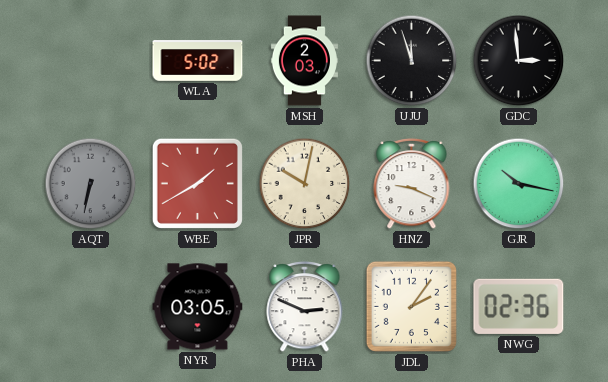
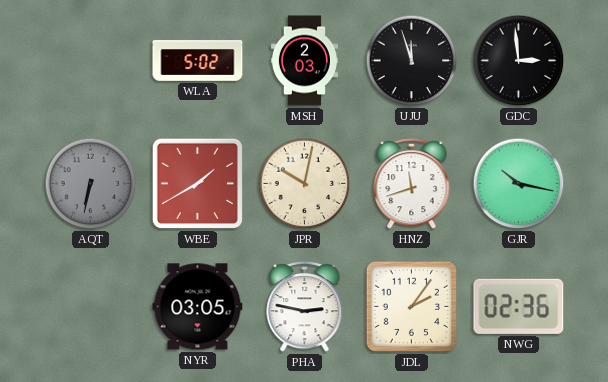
HNZ: 9:19 -> 11:42 (412, 183)
PHA: 2:49 -> 2:47 (305, 306)
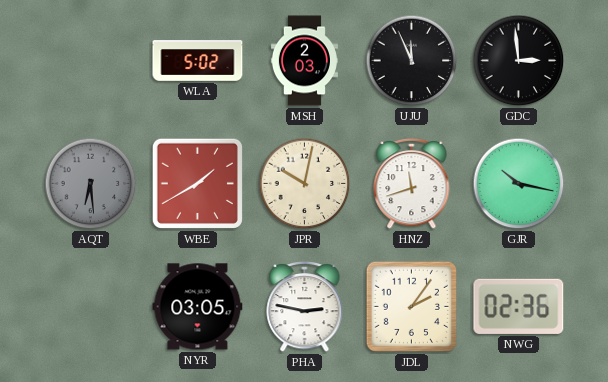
UJU: 11:57 -> 11:56 (412, 61)
AQT: 6:32 -> 6:29 (91, 184)
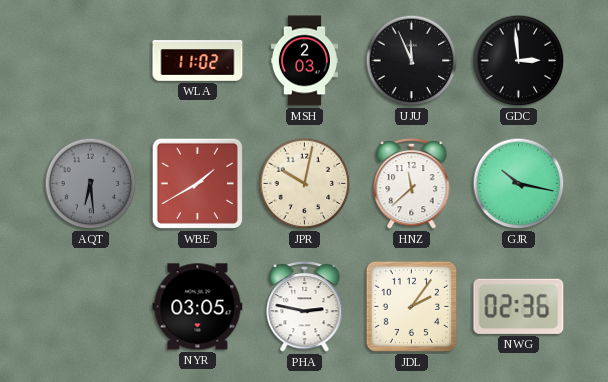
WLA: 5:02 -> 11:02 (198, 61)
HNZ: 11:42 -> 11:38 (412, 183)
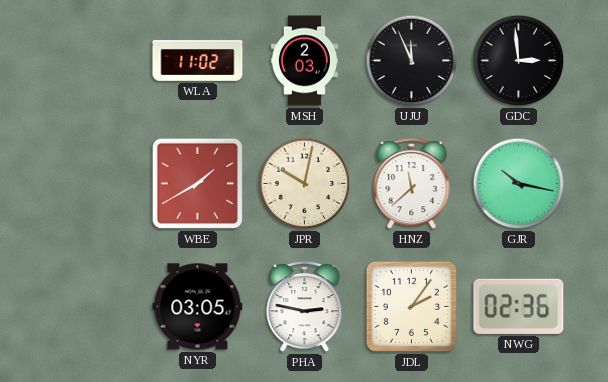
AQT: 6:29 -> none (91, 184)
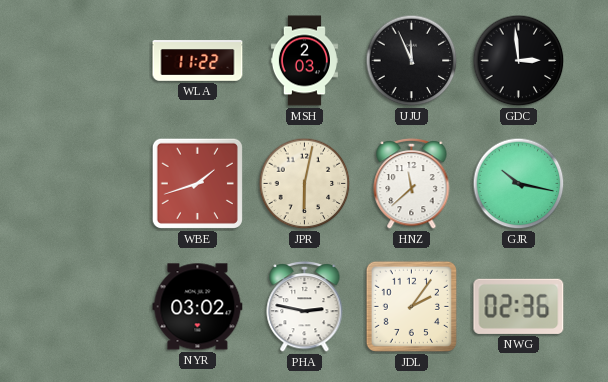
WLA: 11:02 -> 11:22 (198, 61)
WBE: 1:40 -> 1:42 (197, 183)
JPR: 10:02 -> 6:02 (305, 184)
NYR: 03:05 -> 03:02 (198, 307)
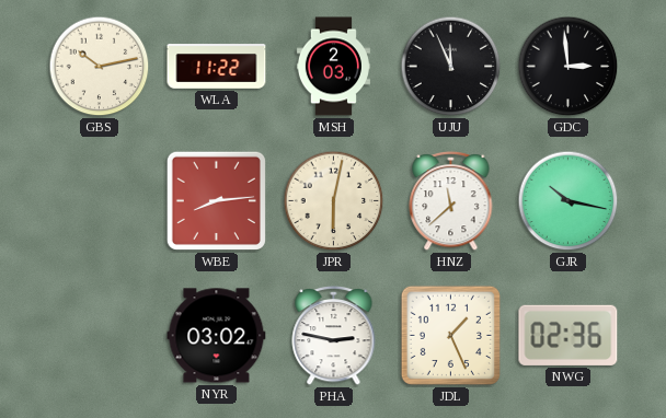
GBS: none -> 10:13 (100, 67)
WBE: 1:42 -> 8:14 (216, 200)
JDL: 2:06 -> 1:26 (450, 335)
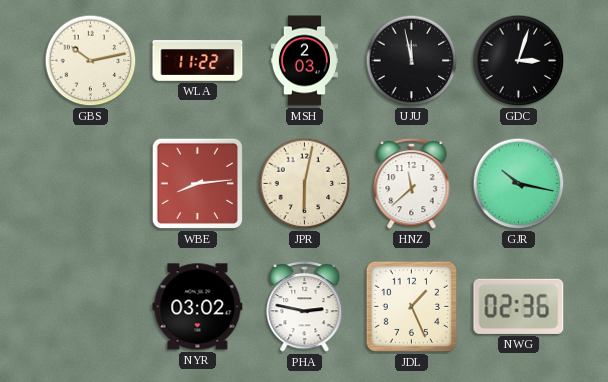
UJU: 11:56 -> 11:58 (412, 61)
GDC: 2:59 -> 3:03 (519, 61)
